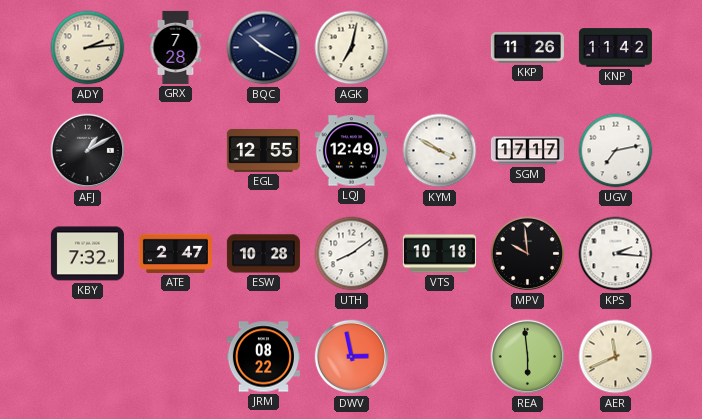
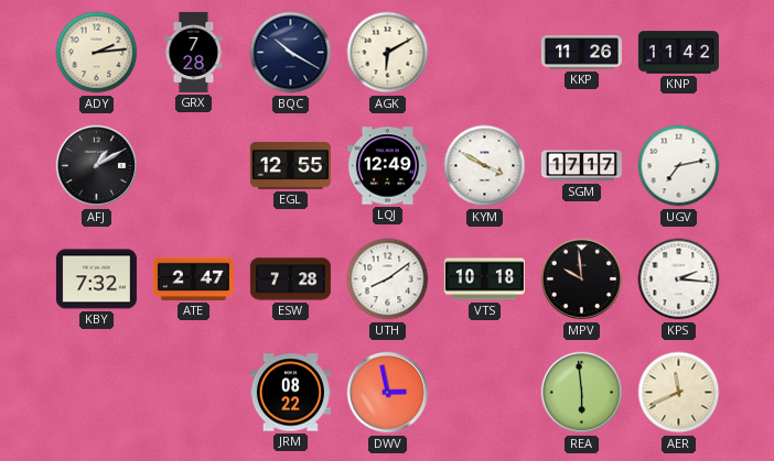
AGK: 7:02 -> 6:10 (388, 53)
ESW: 10:28 -> 7:28 (290, 279)
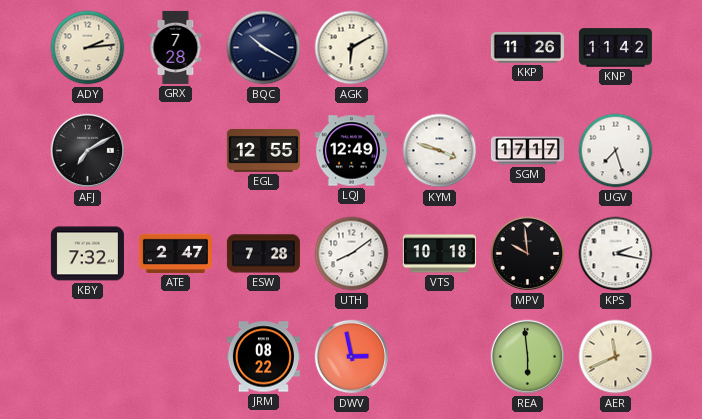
AFJ: 1:10 -> 7:10 (88, 151)
KYM: 3:50 -> 3:48 (440, 151)
UGV: 7:13 -> 7:27 (616, 151)
KPS: 2:16 -> 2:17 (616, 254)
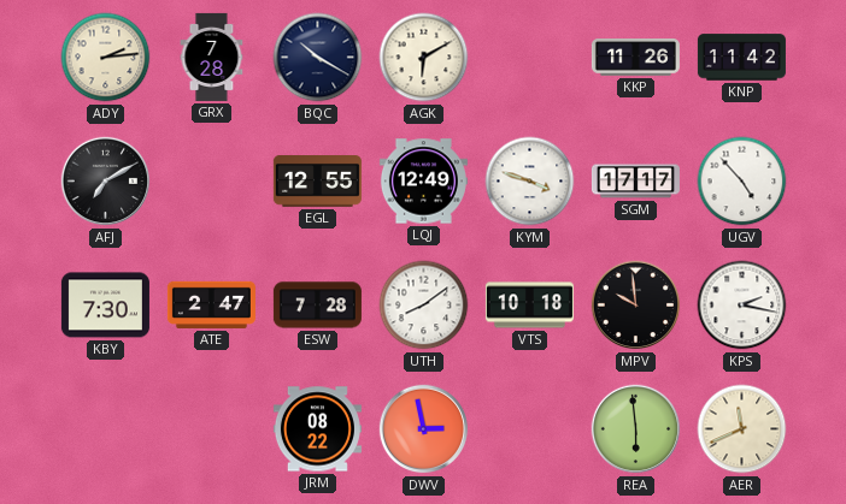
UGV: 7:27 -> 4:53 (742, 182)
KBY: 7:32 -> 7:30 (105, 306)
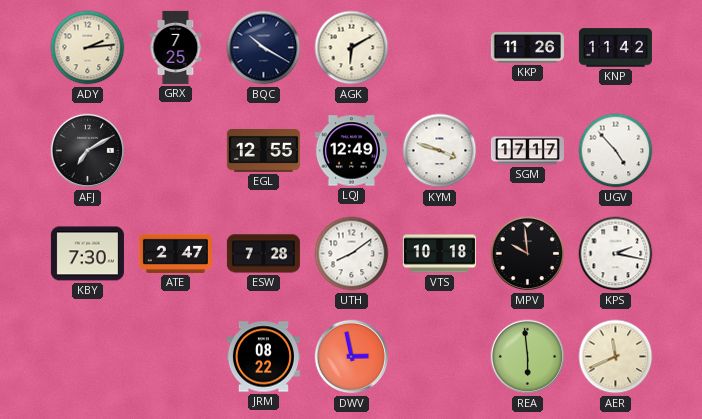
GRX: 7:28 -> 7:25 (176, 47)
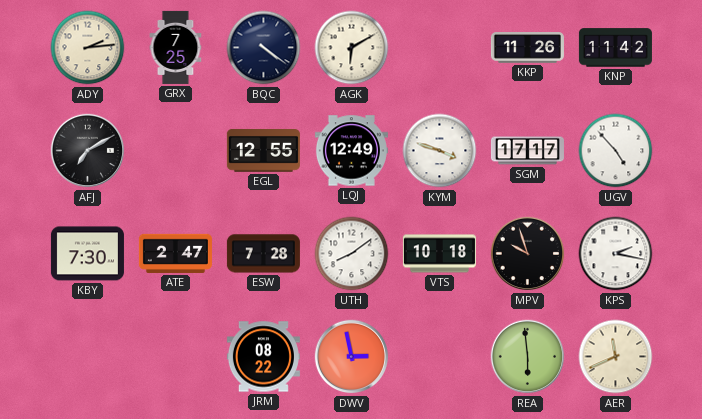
BQC: 10:20 -> 4:21 (264, 48)
MPV: 9:59 -> 9:57 (528, 254)
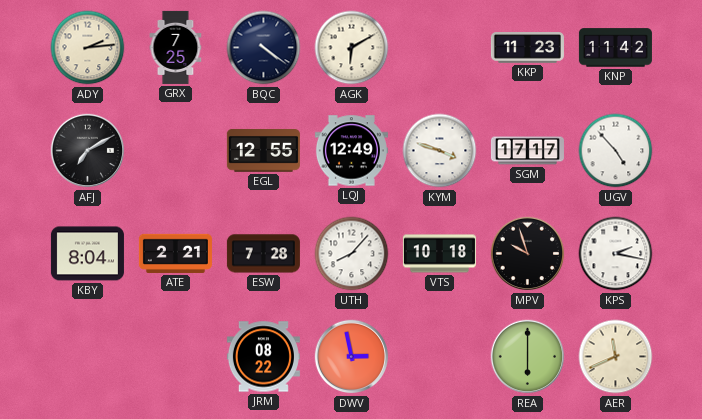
KKP: 11:26 -> 11:23 (527, 48)
KBY: 7:30 -> 8:04 (87, 254)
ATE: 2:47 -> 2:21 (175, 253)
UTH: 8:09 -> 8:07 (352, 254)
REA: 5:59 -> 6:00 (528, 357)
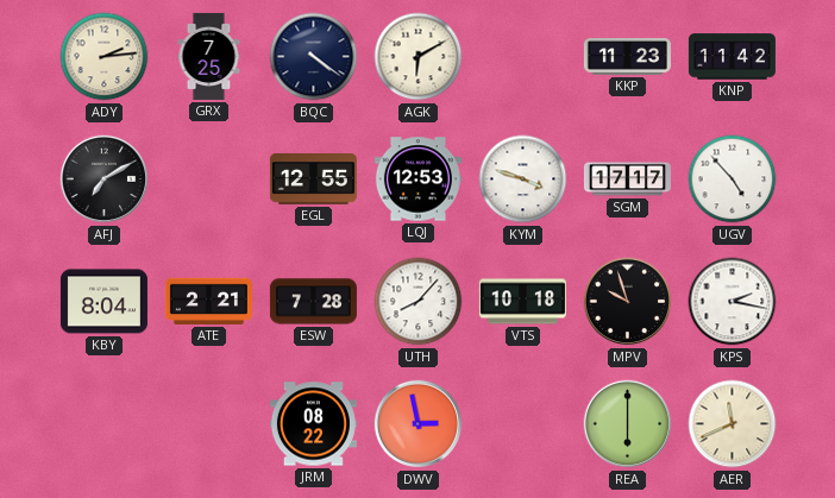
LQJ: 12:49 -> 12:53 (417, 179)
